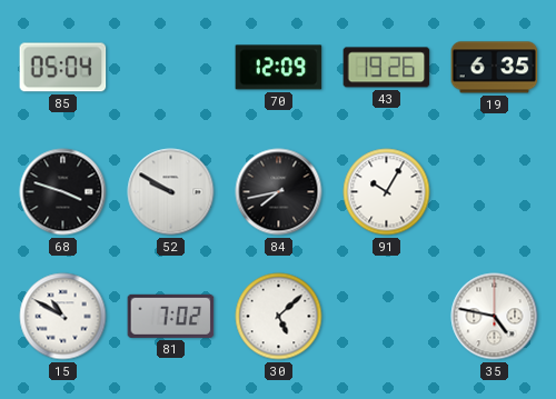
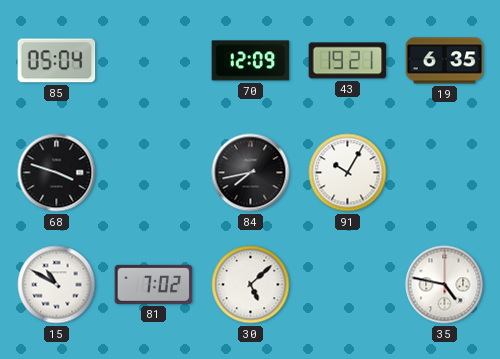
43: 19:26 -> 19:21 (348, 61)
52: 9:50 -> none (171, 192)
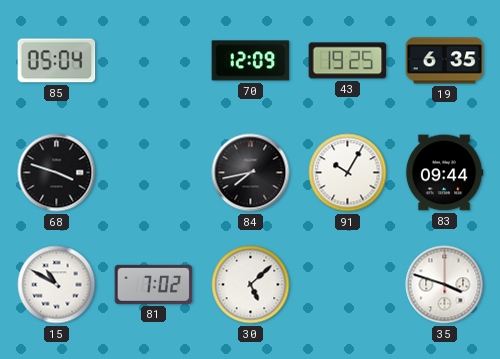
43: 19:21 -> 19:25 (348, 61)
83: none -> 09:44 (444, 173)
35: 4:47 -> 3:48 (445, 285)
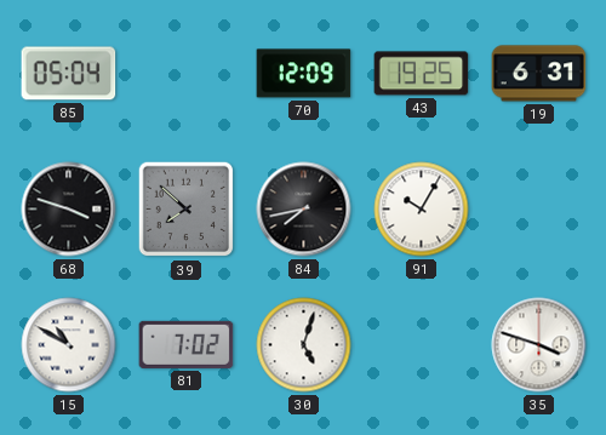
19: 6:35 -> 6:31 (539, 74)
39: none -> 7:52 (187, 210)
83: 09:44 -> none (444, 173)
30: 5:08 -> 5:03 (304, 345)
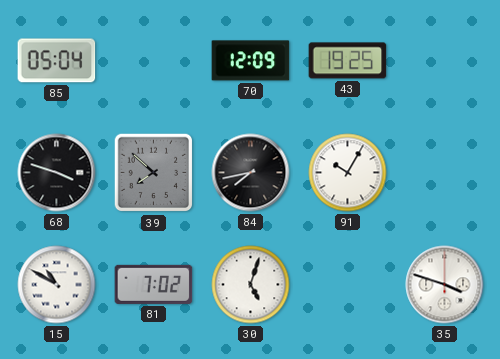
19: 6:31 -> none (539, 74)
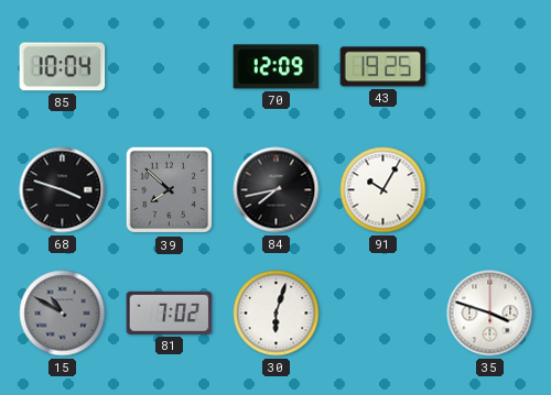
85: 05:04 -> 10:04 (63, 67)
15 dial: white -> grey (63, 314)
30: 5:03 -> 6:03 (277, 314)
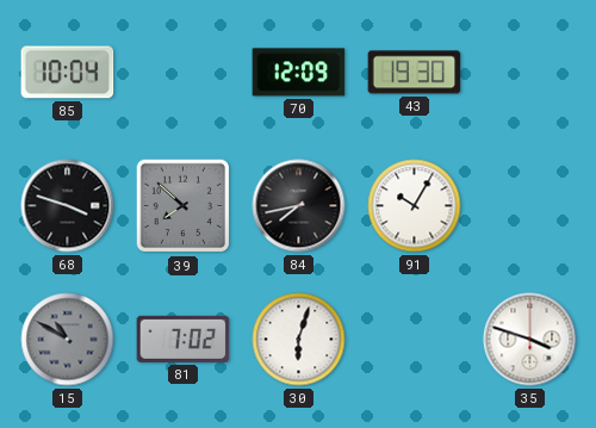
43: 19:25 -> 19:30 (415, 73)
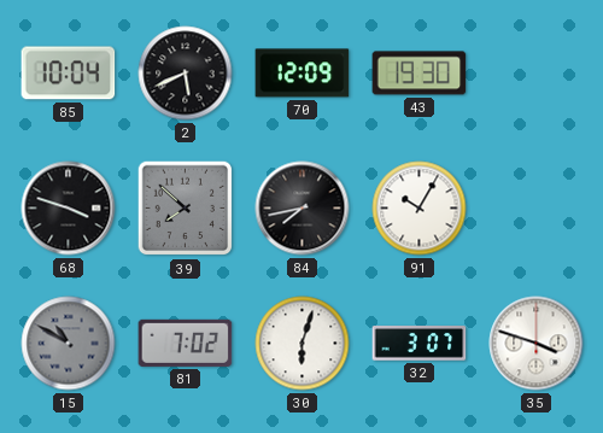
2: none -> 5:41 (186, 74)
32: none -> 3:07 (420, 344)
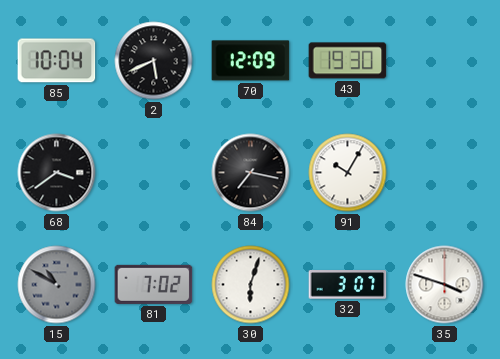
68: 3:48 -> 3:39 (57, 173)
39: 7:52 -> none (186, 209)
84: 7:43 -> 7:17 (251, 173)
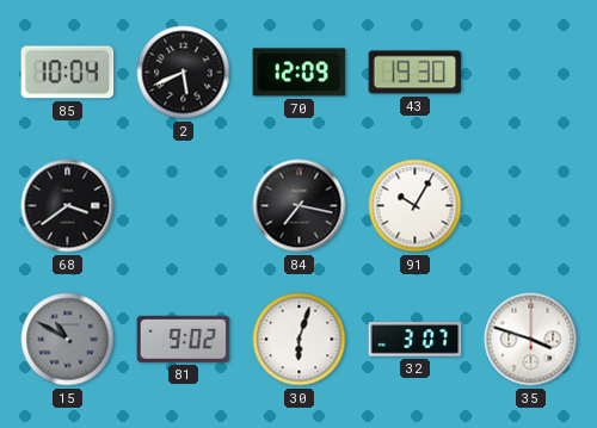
81: 7:02 -> 9:02 (184, 339)
